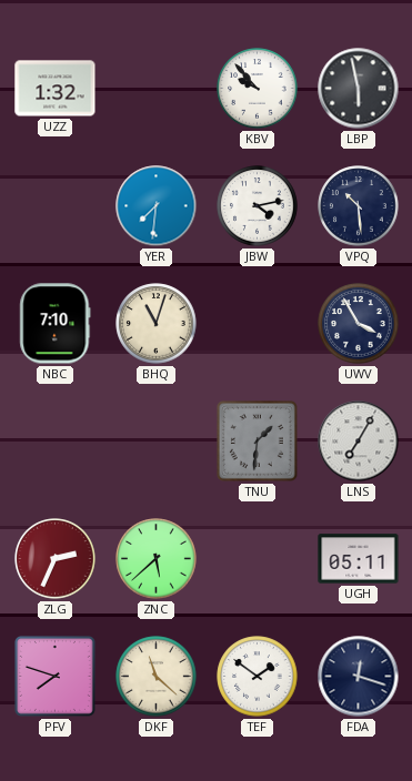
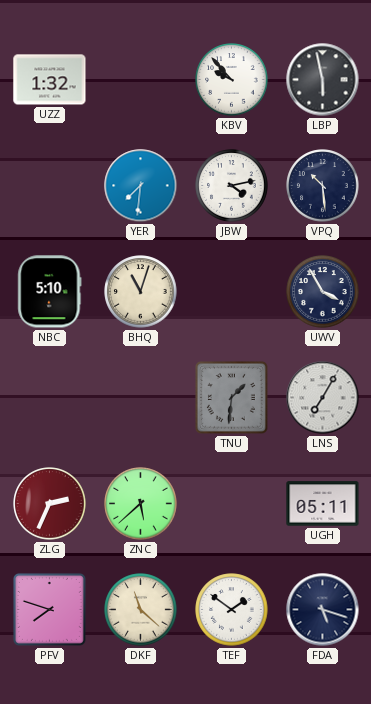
NBC: 7:10 -> 5:10 (50, 292)
FDA: 12:18 -> 5:18 (323, 610)
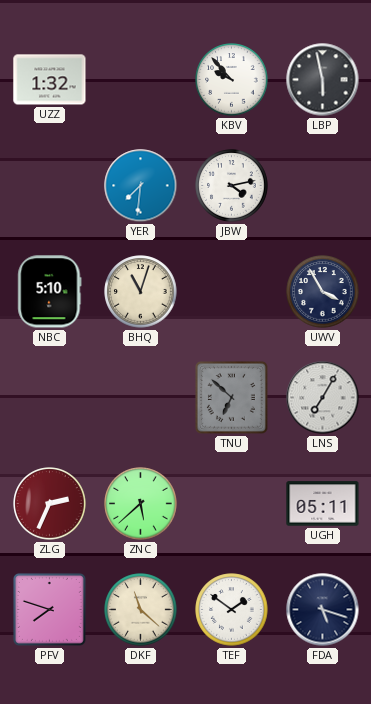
VPQ: 10:29 -> none (323, 186)
TNU: 1:31 -> 6:52 (231, 397)
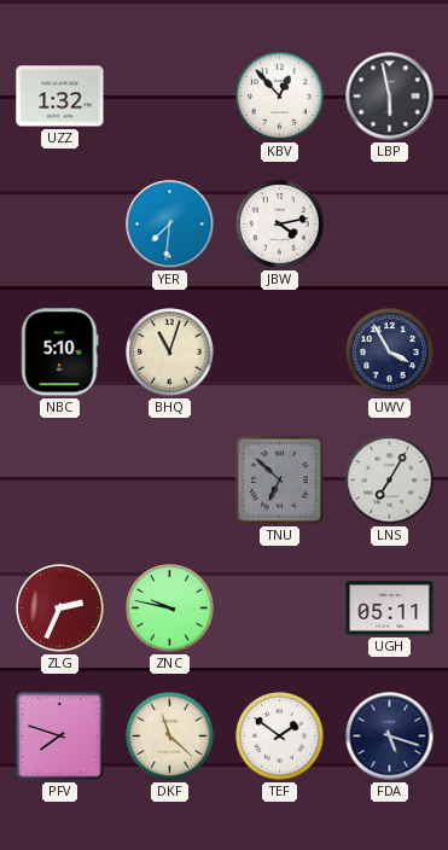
KBV: 9:53 -> 12:53 (280, 97)
ZNC: 5:38 -> 9:47 (170, 609)
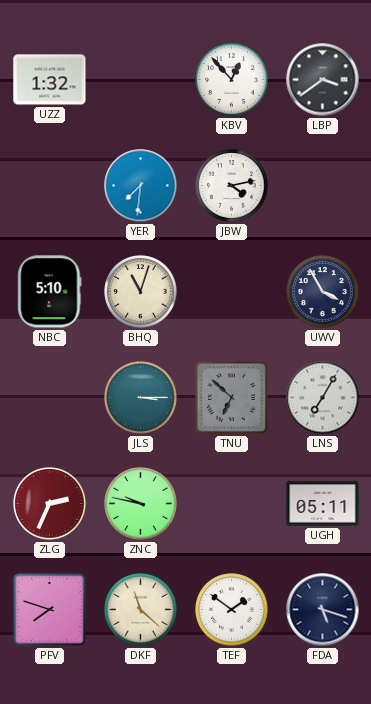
LBP: 5:58 -> 3:39 (323, 80)
JLS: none -> 3:15 (141, 398)
